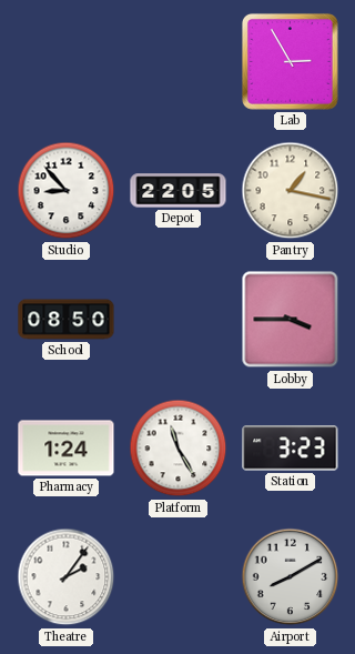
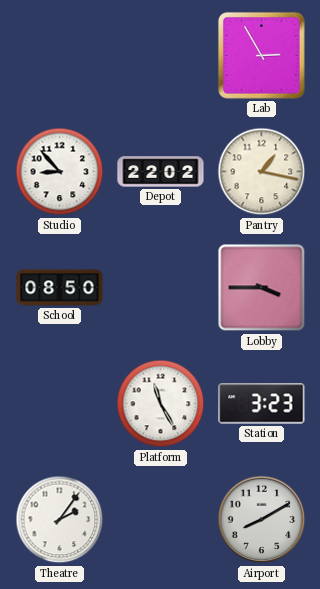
Depot: 22:05 -> 22:02 (161, 172)
Pharmacy: 1:24 -> none (67, 449)
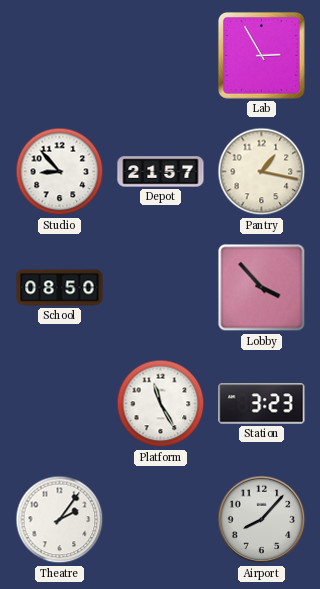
Depot: 22:02 -> 21:57 (161, 172)
Lobby: 3:45 -> 3:53 (262, 288)
Airport: 8:10 -> 8:07 (262, 520)
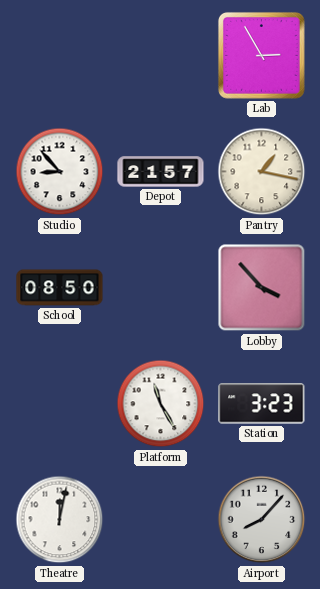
Theatre: 2:06 -> 12:02 (60, 520)
